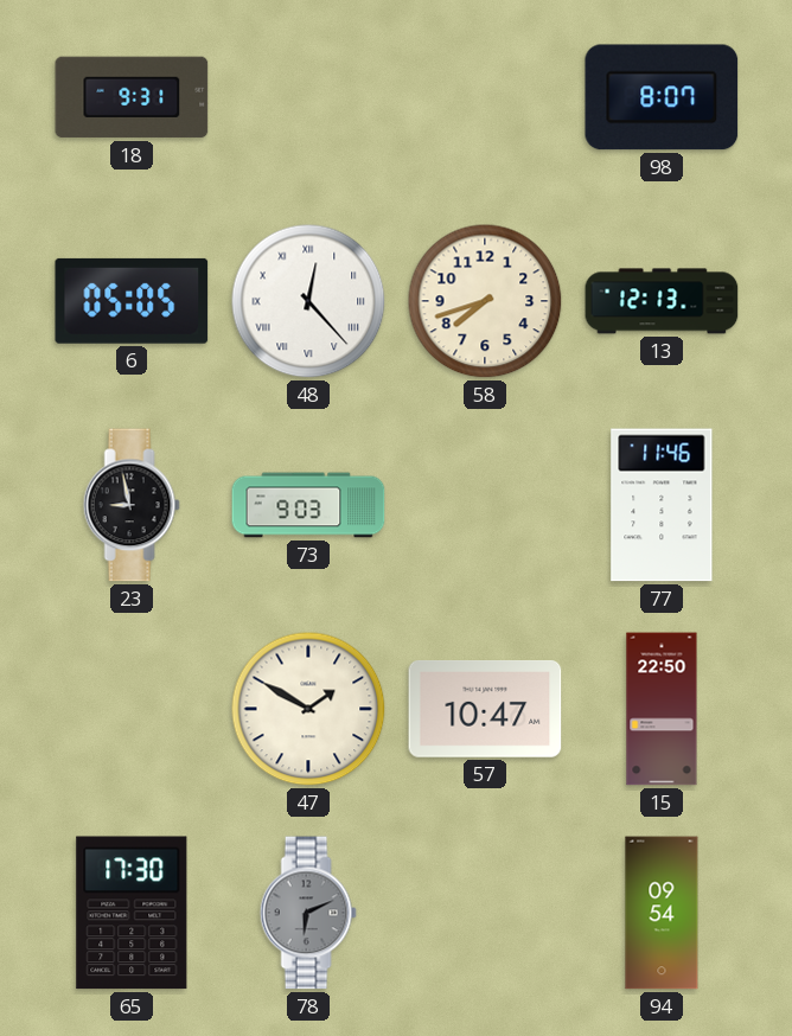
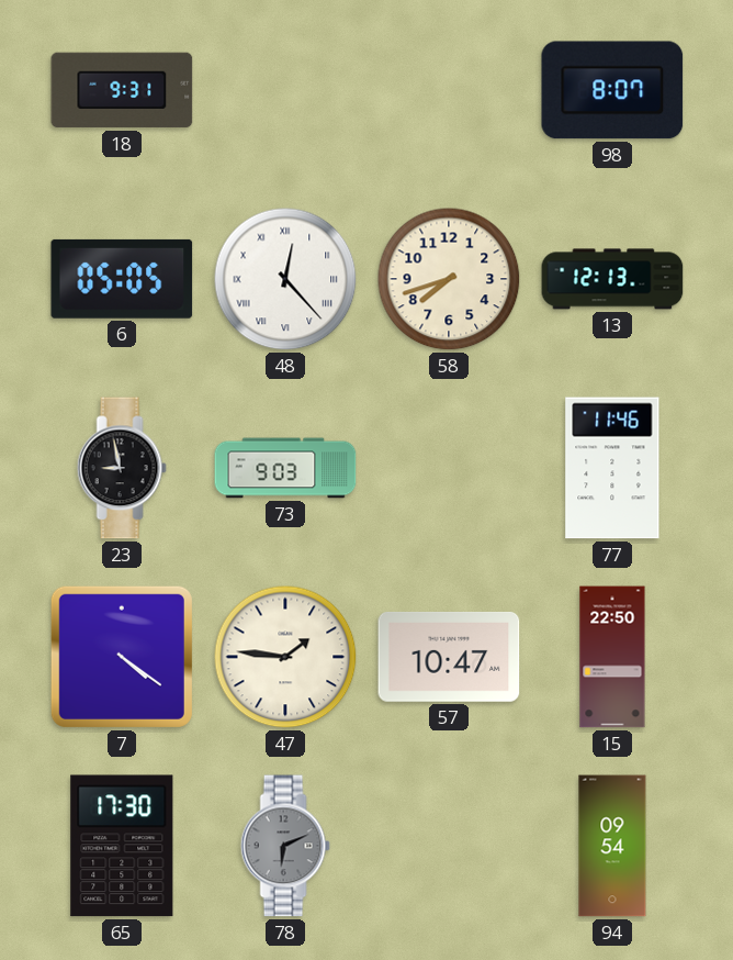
7: none -> 4:21 (122, 657)
47: 1:50 -> 1:46 (285, 657)
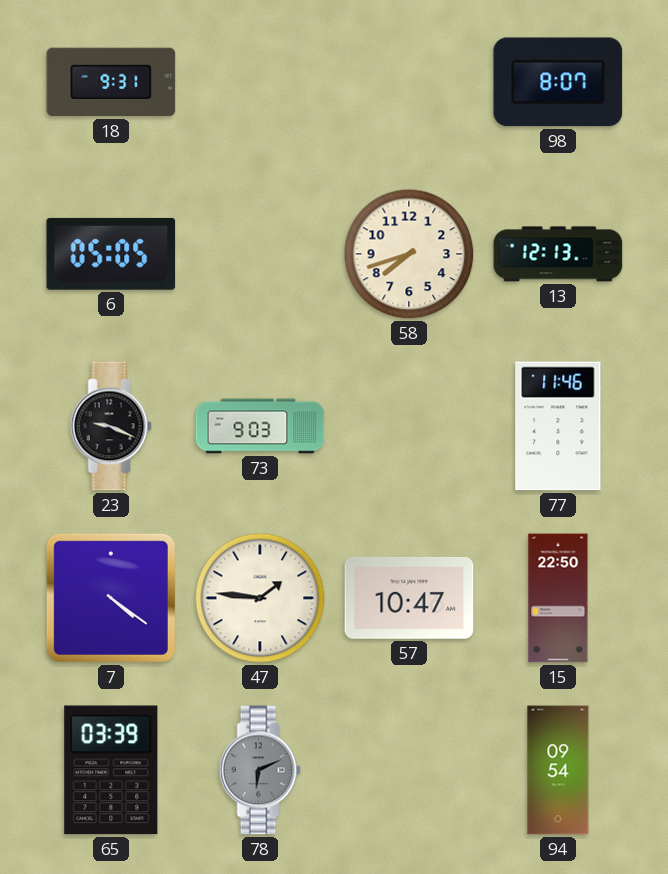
48: 12:23 -> none (285, 279)
23: 8:58 -> 9:19 (111, 426)
65: 17:30 -> 03:39 (111, 770)
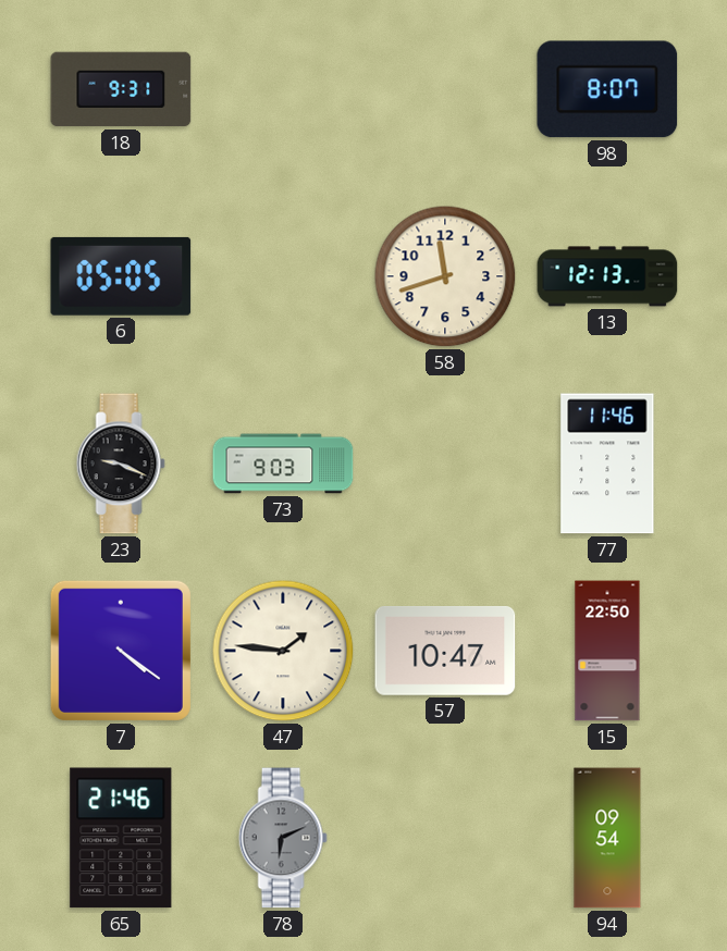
58: 7:42 -> 11:42 (445, 276)
65: 03:39 -> 21:46 (121, 838)
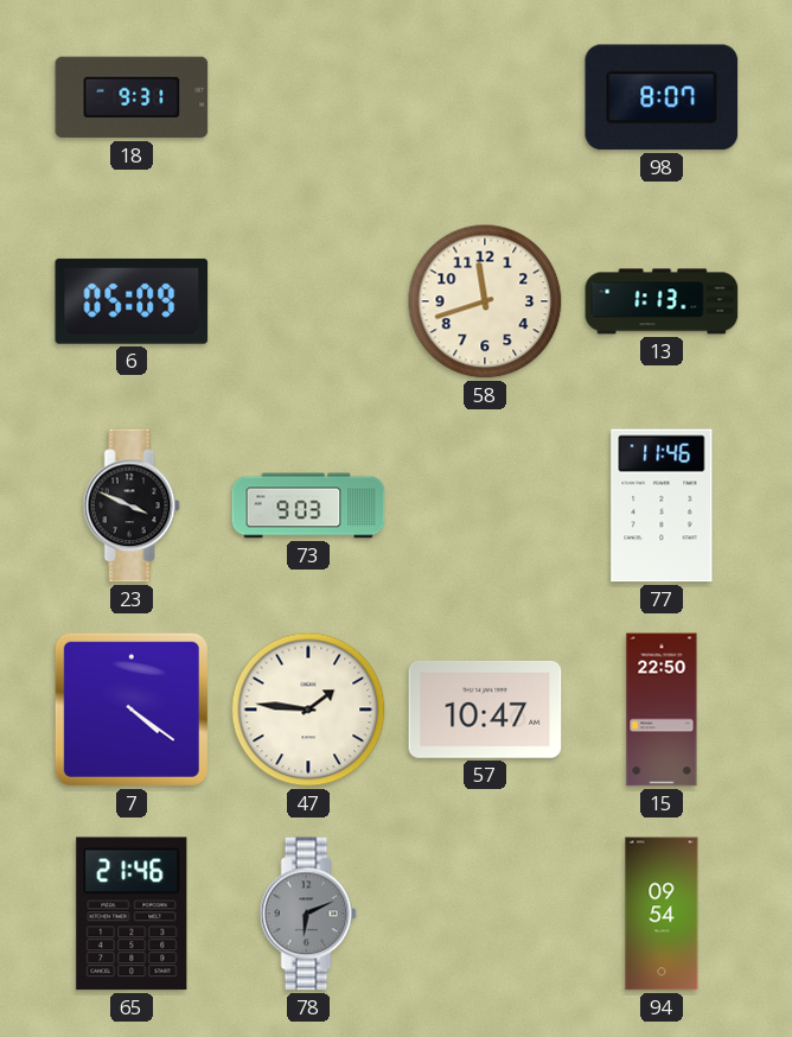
6: 05:05 -> 05:09 (132, 301)
13: 12:13 -> 1:13 (662, 301)
23: 9:19 -> 3:49 (132, 505)
